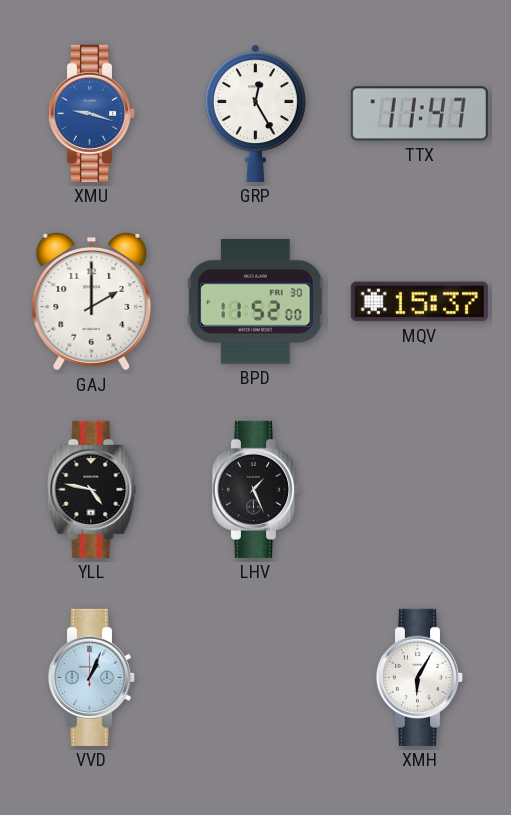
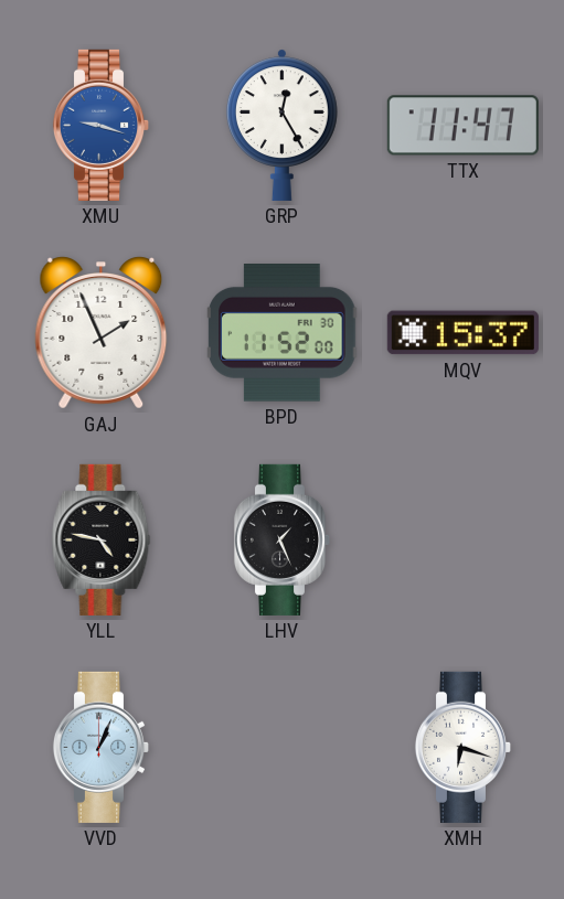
GAJ: 2:00 -> 1:56 (102, 333)
XMH: 6:05 -> 6:18 (464, 747)
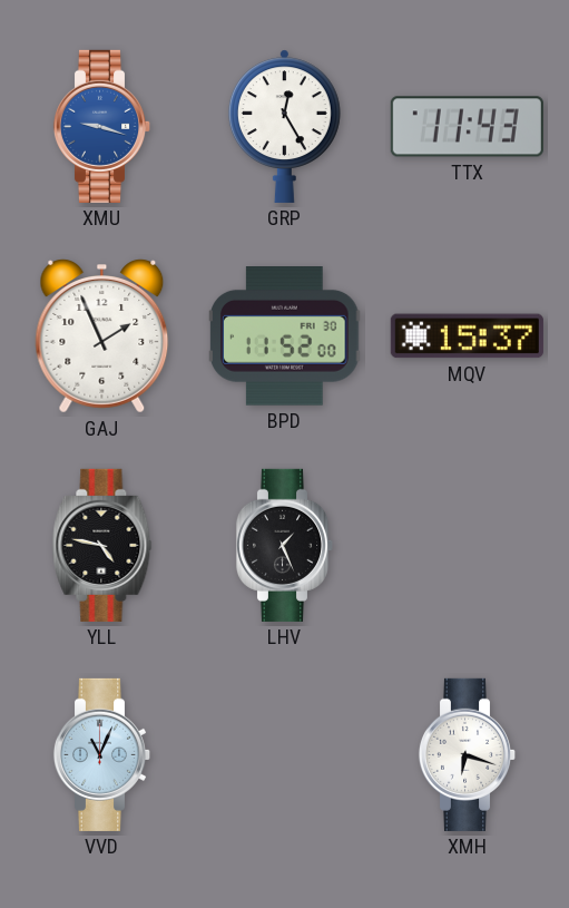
TTX: 11:47 -> 11:43 (467, 127)
VVD: 1:04 -> 11:04 (102, 754)
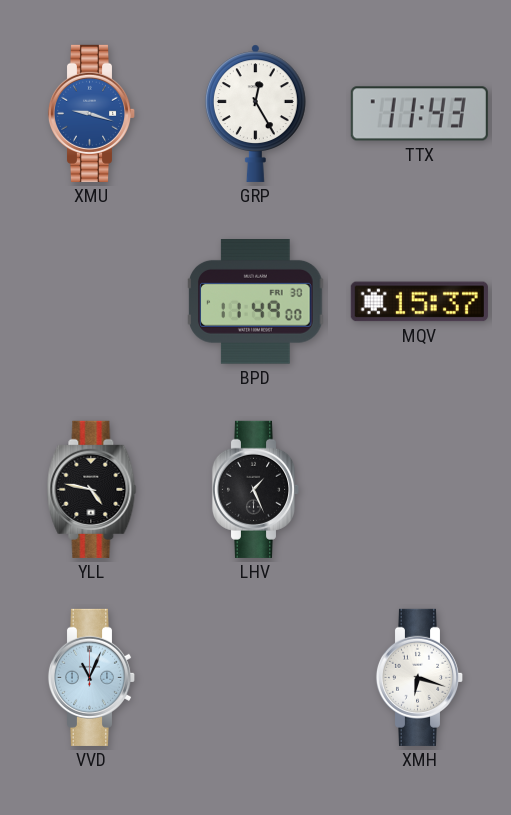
GAJ: 1:56 -> none (102, 336)
BPD: 11:52 -> 11:49 (256, 302)
